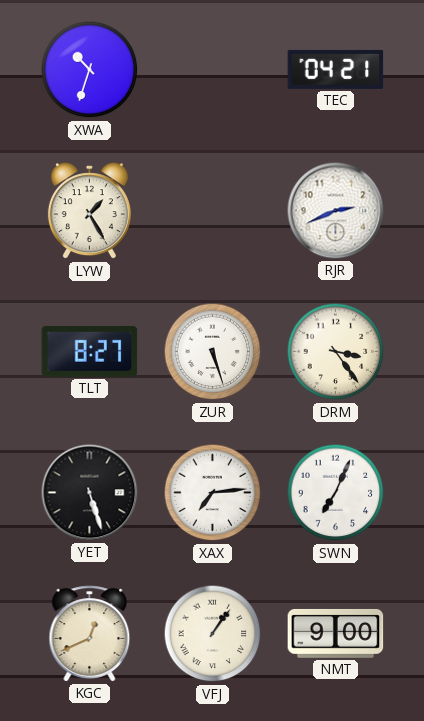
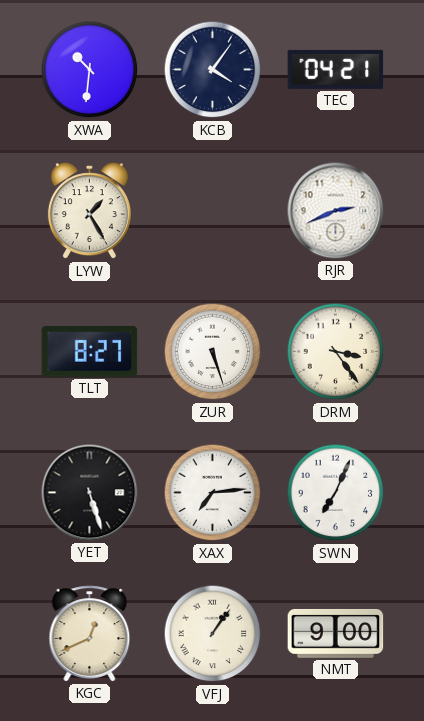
XWA: 10:33 -> 10:31 (90, 70)
KCB: none -> 4:06 (213, 70)
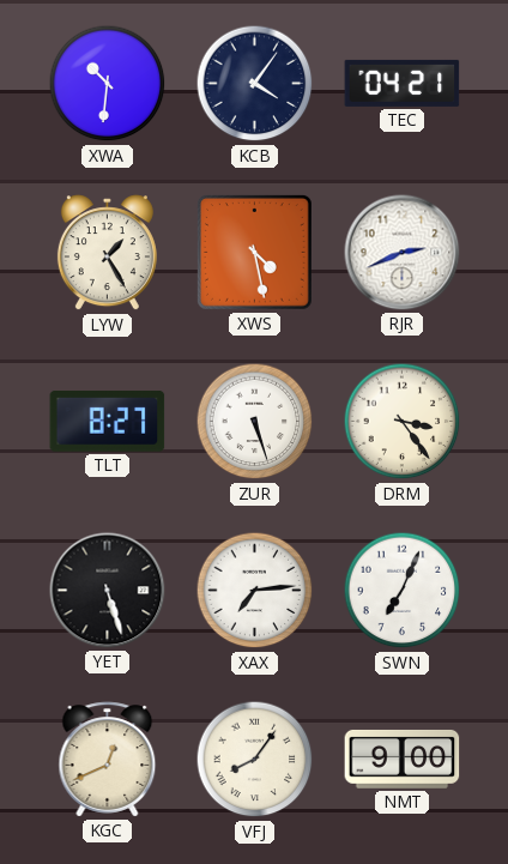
XWS: none -> 4:28 (254, 252)
VFJ: 1:06 -> 8:06 (255, 760)
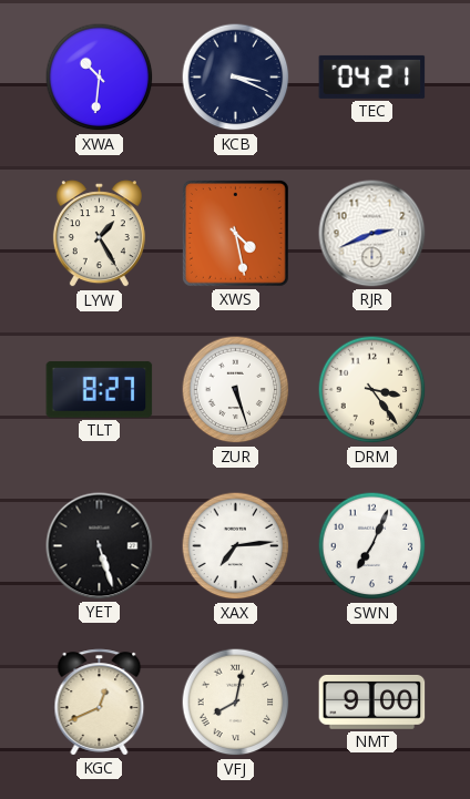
KCB: 4:06 -> 3:19 (236, 78)
VFJ: 8:06 -> 8:02 (236, 703)
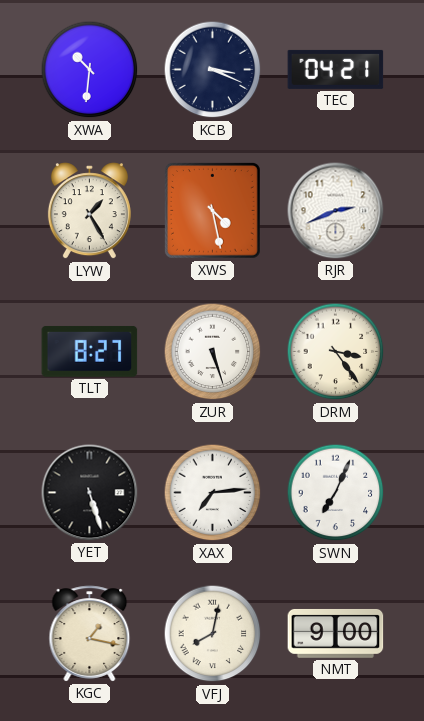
KGC: 12:41 -> 1:17 (90, 634)
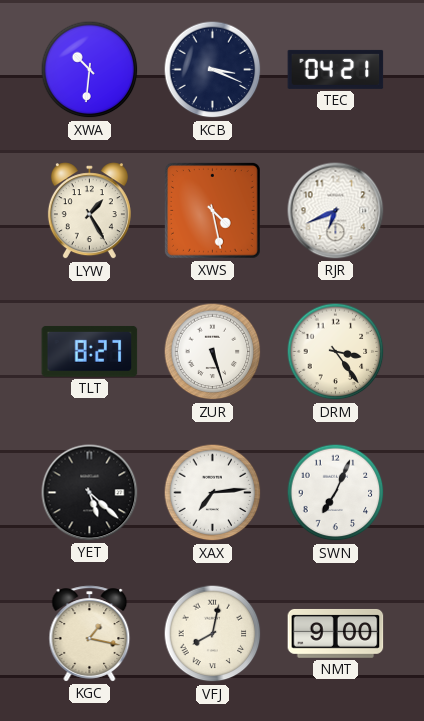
RJR: 2:41 -> 6:41 (336, 211)
YET: 5:27 -> 5:22 (90, 493)
